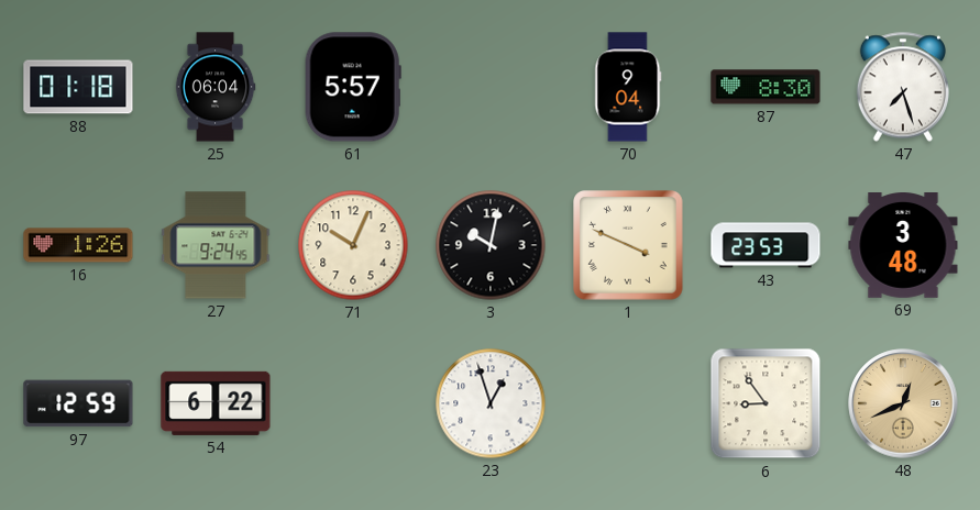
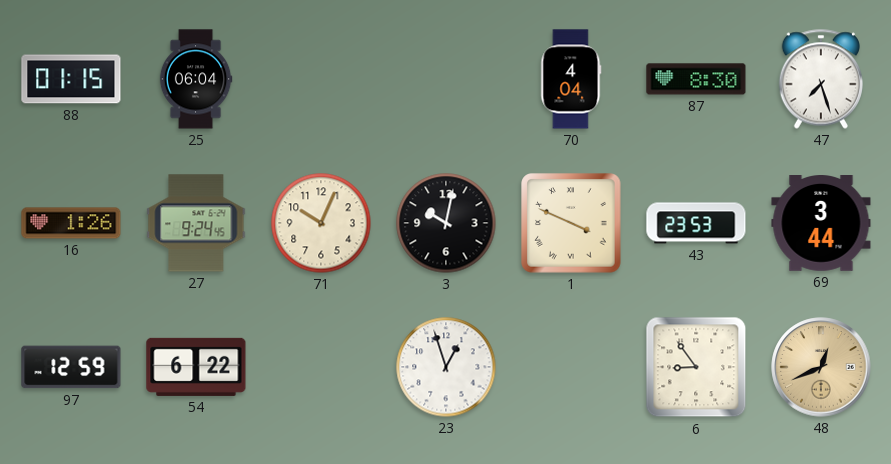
88: 01:18 -> 01:15 (71, 79)
61: 5:57 -> none (353, 87)
70: 9:04 -> 4:04 (571, 79)
69: 3:48 -> 3:44 (821, 224)
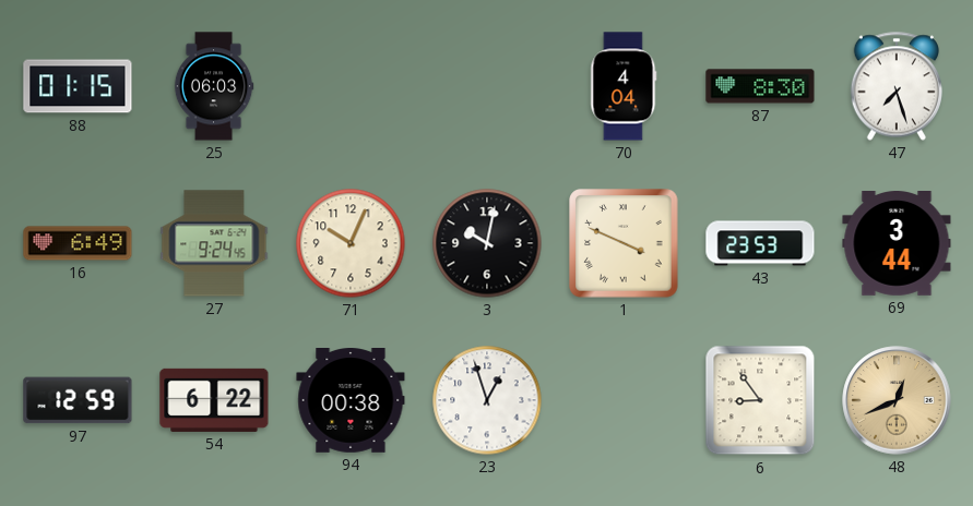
25: 06:04 -> 06:03 (214, 86)
16: 1:26 -> 6:49 (78, 243)
94: none -> 00:38 (351, 401)
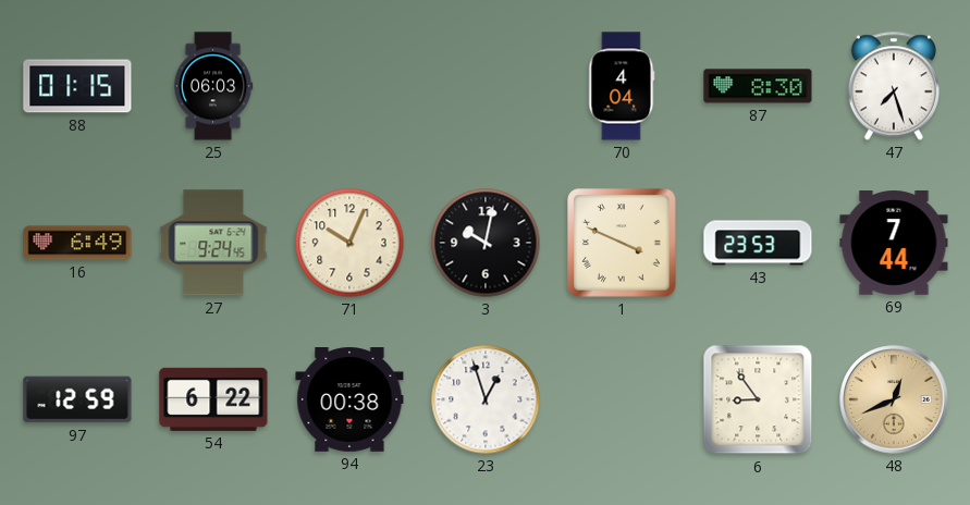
69: 3:44 -> 7:44 (894, 244)
